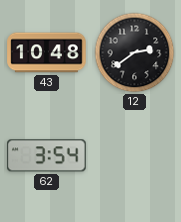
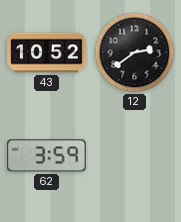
43: 10:48 -> 10:52 (47, 53)
62: 3:54 -> 3:59 (47, 156)
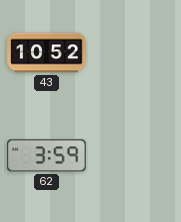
12: 2:39 -> none (135, 53)
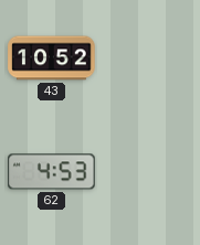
62: 3:59 -> 4:53 (52, 172)
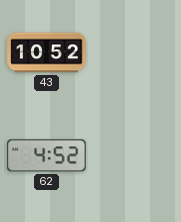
62: 4:53 -> 4:52 (47, 156)
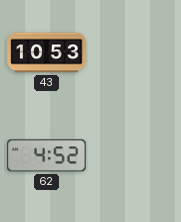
43: 10:52 -> 10:53 (47, 53)
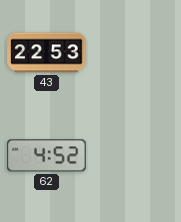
43: 10:53 -> 22:53 (47, 53)
